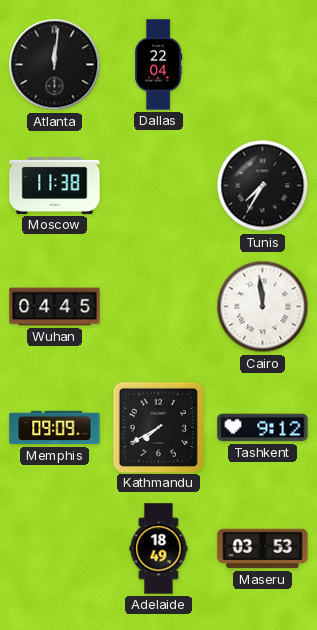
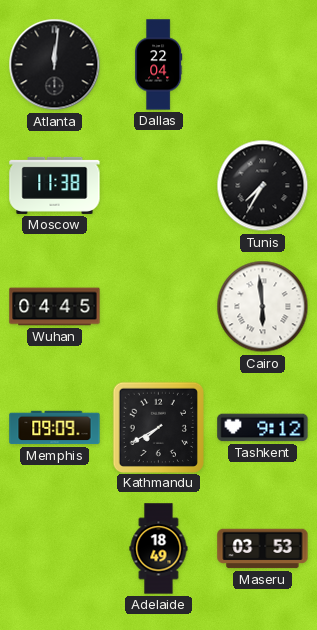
Cairo: 11:59 -> 5:59 (263, 307)
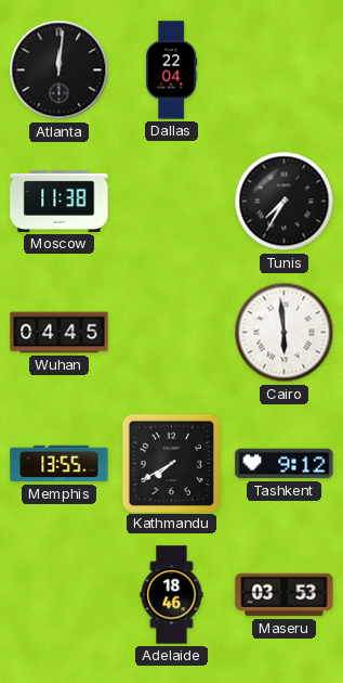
Memphis: 09:09 -> 13:55 (60, 464)
Adelaide: 18:49 -> 18:46 (172, 595)
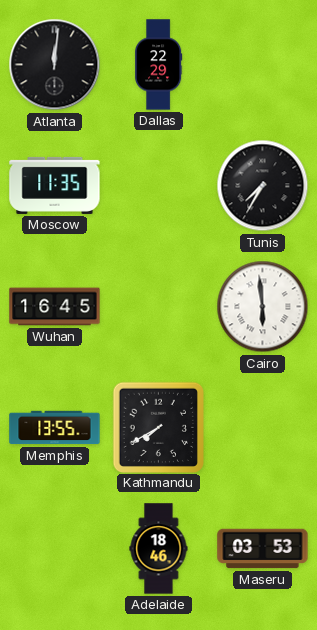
Dallas: 22:04 -> 22:29 (159, 65)
Moscow: 11:38 -> 11:35 (55, 185)
Wuhan: 04:45 -> 16:45 (55, 307)
Tashkent: 9:12 -> none (285, 464)
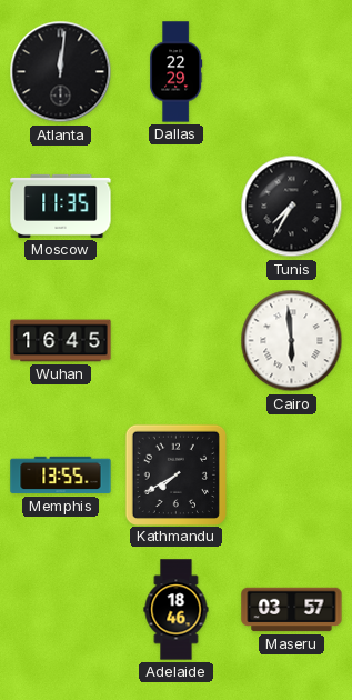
Maseru: 03:53 -> 03:57 (292, 610)
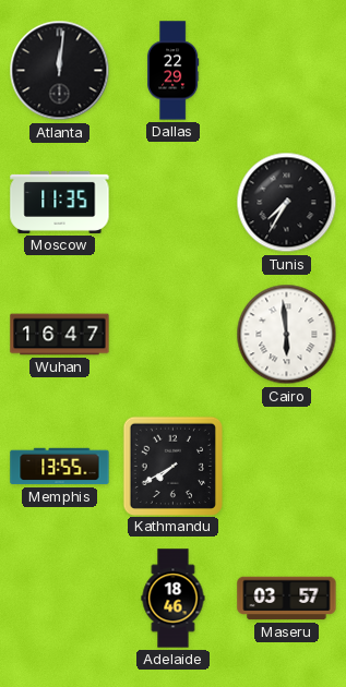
Wuhan: 16:45 -> 16:47 (60, 335)
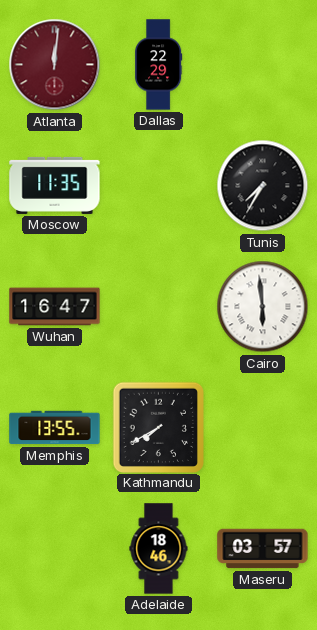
Atlanta dial: black -> burgundy (55, 65)
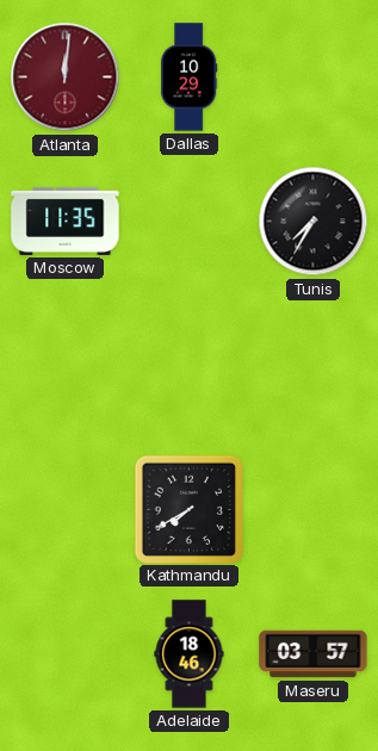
Dallas: 22:29 -> 10:29 (190, 77)
Wuhan: 16:47 -> none (55, 307)
Cairo: 5:59 -> none (263, 307)
Memphis: 13:55 -> none (55, 428)
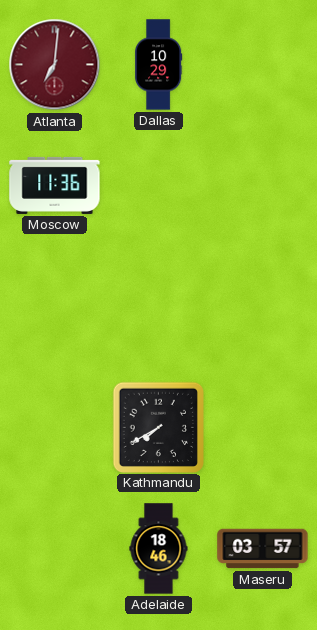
Atlanta: 12:01 -> 7:01 (55, 65)
Moscow: 11:35 -> 11:36 (55, 185)
Tunis: 7:35 -> none (314, 222)
